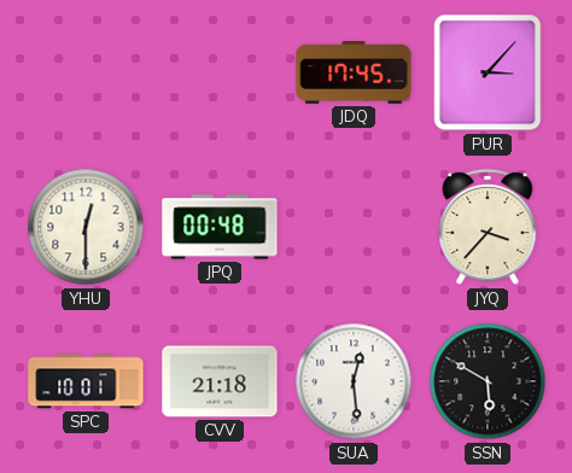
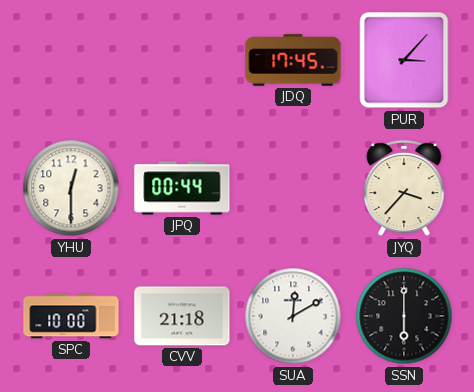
JPQ: 00:48 -> 00:44 (182, 188)
SPC: 10:01 -> 10:00 (71, 316)
SUA: 12:29 -> 12:10 (293, 316)
SSN: 5:50 -> 6:00 (404, 316)
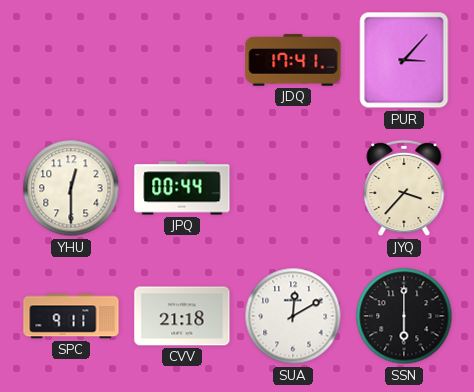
JDQ: 17:45 -> 17:41 (293, 60)
SPC: 10:00 -> 9:11 (71, 316)
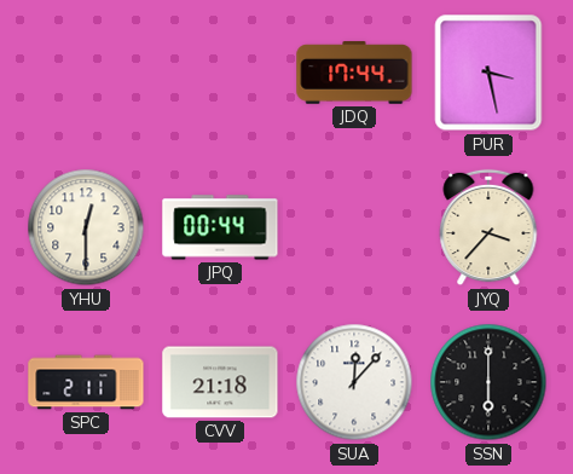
JDQ: 17:41 -> 17:44 (354, 73)
PUR: 3:07 -> 3:28 (488, 73)
SPC: 9:11 -> 2:11 (86, 382)
SUA: 12:10 -> 12:07 (354, 382)
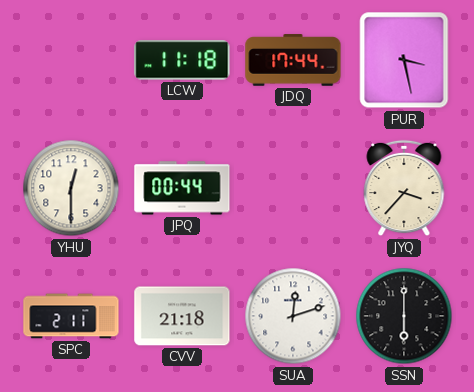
LCW: none -> 11:18 (182, 60)
SUA: 12:07 -> 12:12 (293, 316)
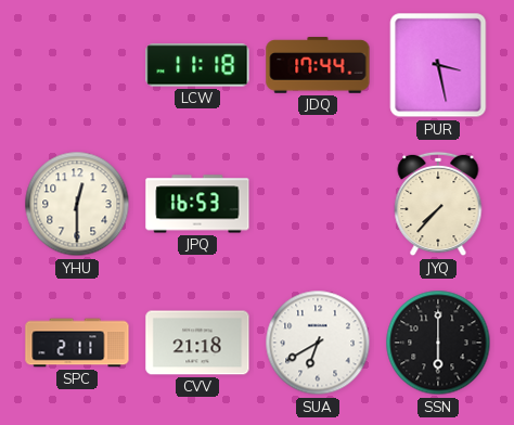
JPQ: 00:44 -> 16:53 (197, 204)
JYQ: 3:37 -> 7:37 (438, 204)
SUA: 12:12 -> 6:40 (318, 343)
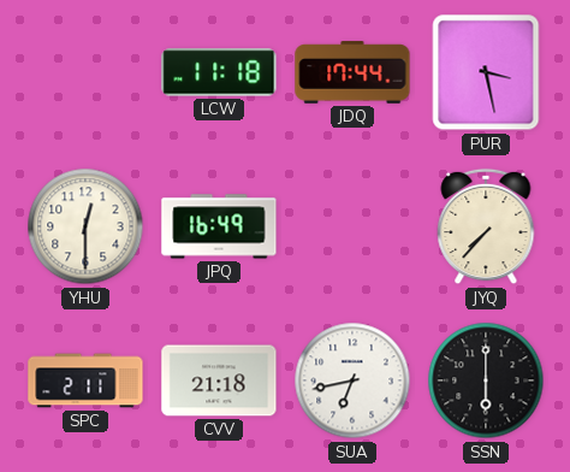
JPQ: 16:53 -> 16:49 (219, 226)
SUA: 6:40 -> 6:43 (352, 380)
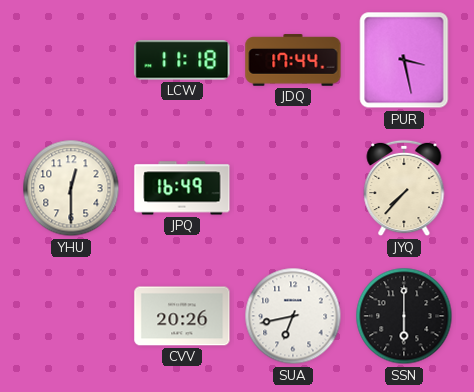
SPC: 2:11 -> none (85, 380)
CVV: 21:18 -> 20:26 (182, 316)
